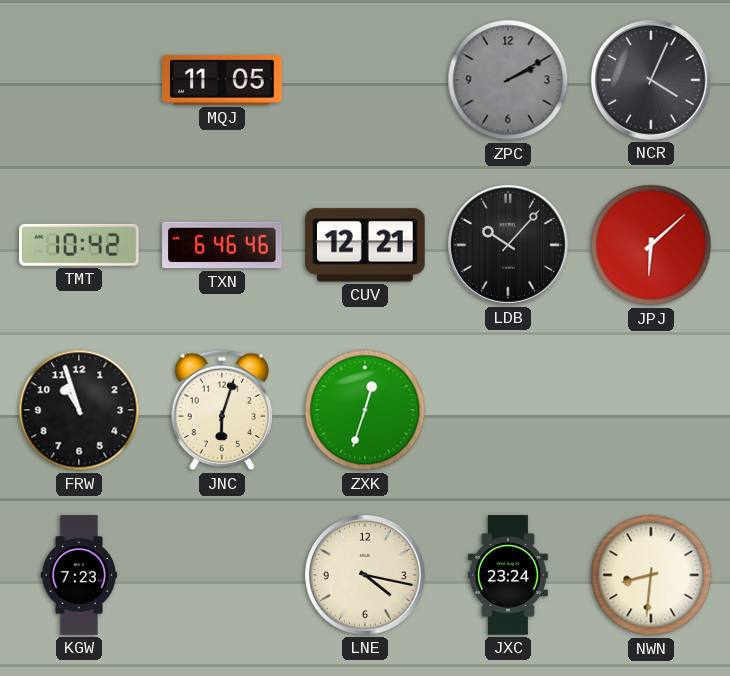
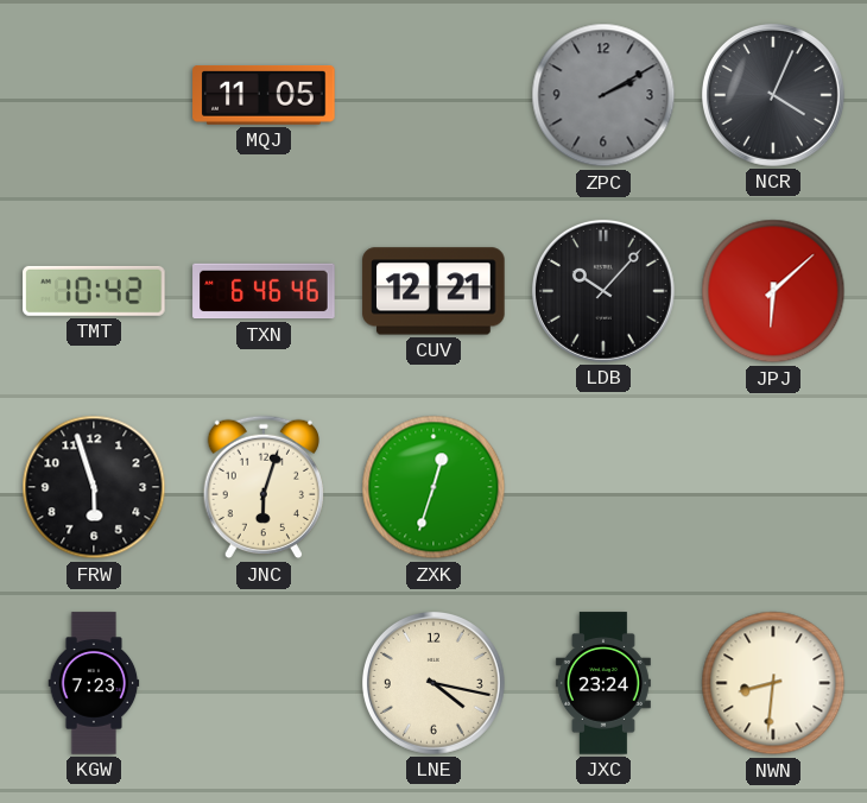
FRW: 10:57 -> 5:57 (94, 487)
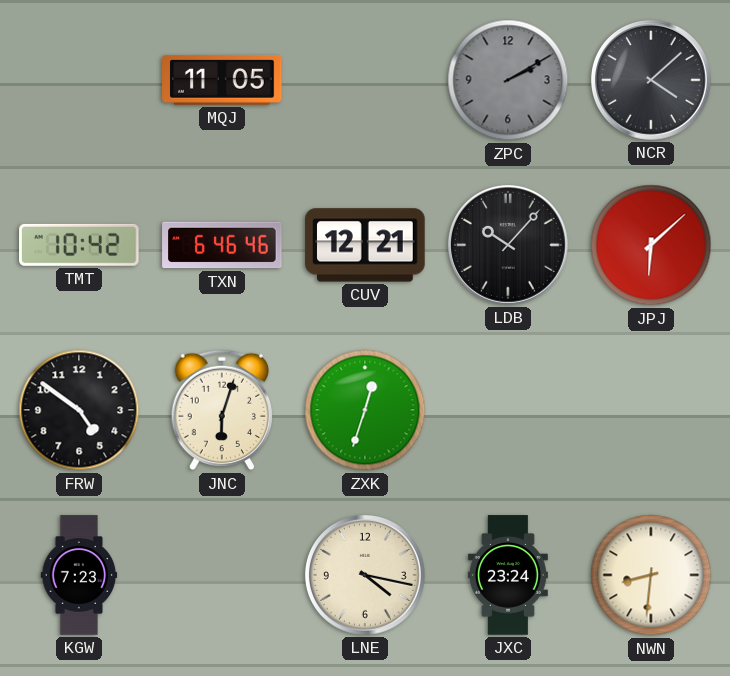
NCR: 4:04 -> 4:08 (651, 80)
FRW: 5:57 -> 4:51 (79, 410)
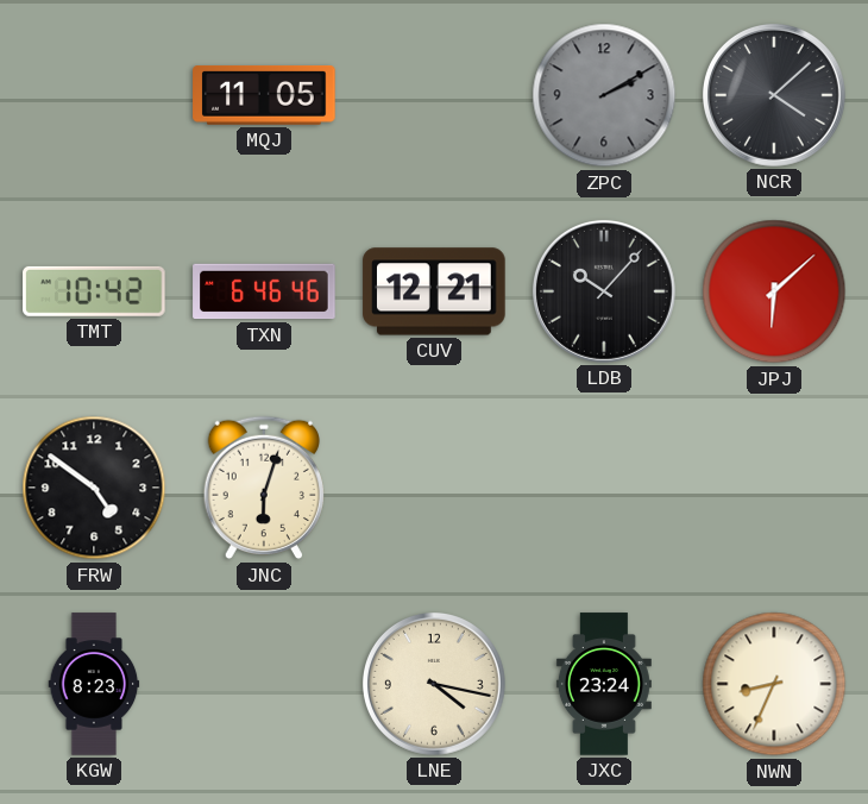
ZXK: 12:33 -> none (365, 410)
KGW: 7:23 -> 8:23 (94, 684)
NWN: 8:31 -> 8:34 (774, 684)
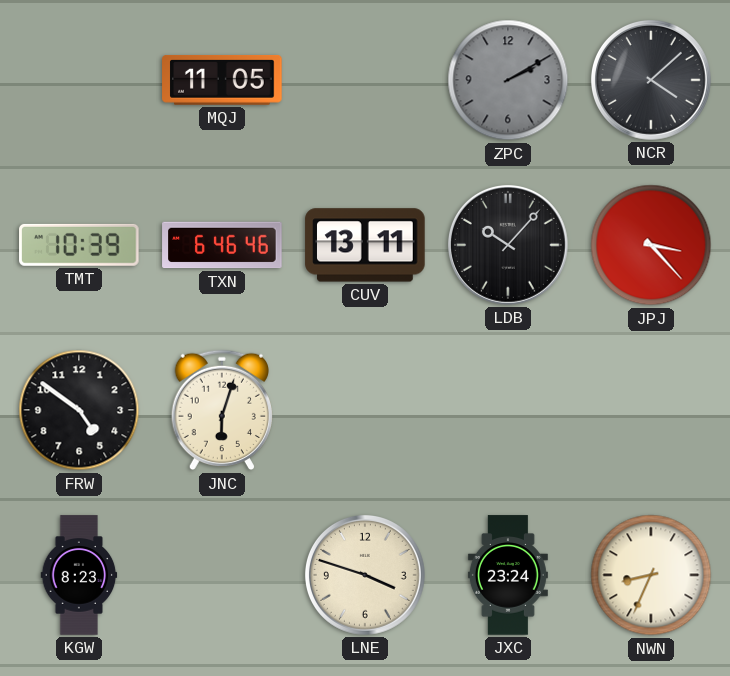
TMT: 10:42 -> 10:39 (79, 245)
CUV: 12:21 -> 13:11 (365, 245)
JPJ: 6:08 -> 3:23 (651, 245)
LNE: 4:17 -> 3:48 (365, 575)
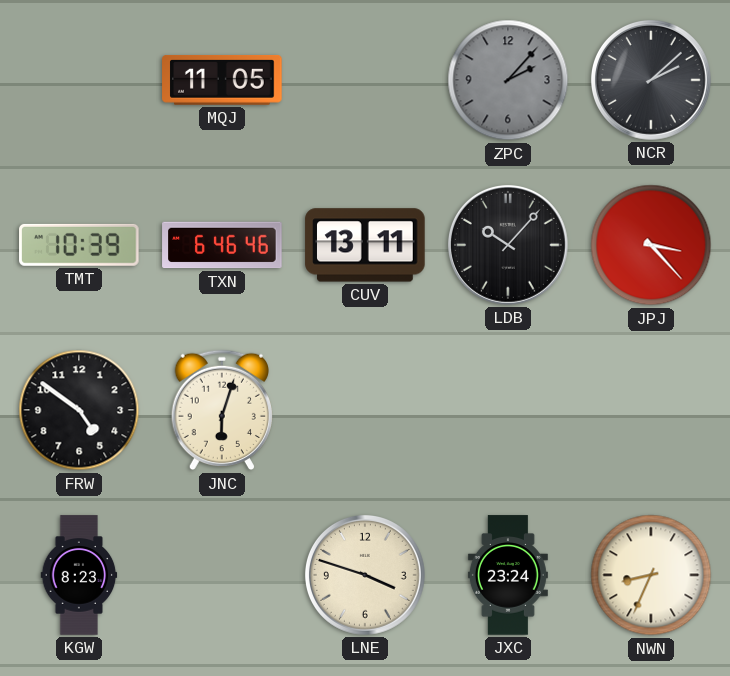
ZPC: 2:10 -> 2:07 (508, 80)
NCR: 4:08 -> 2:08 (651, 80)
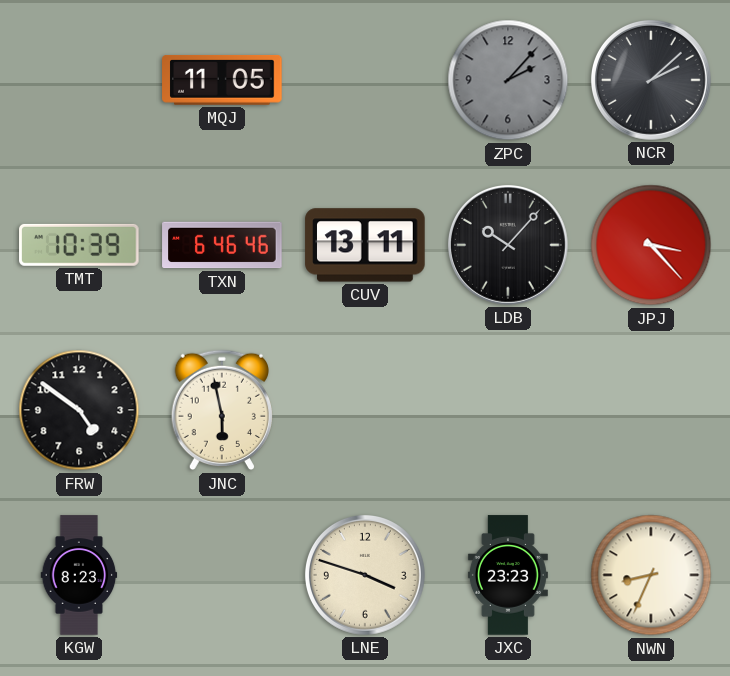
JNC: 6:03 -> 5:58 (221, 410)
JXC: 23:24 -> 23:23 (508, 575)
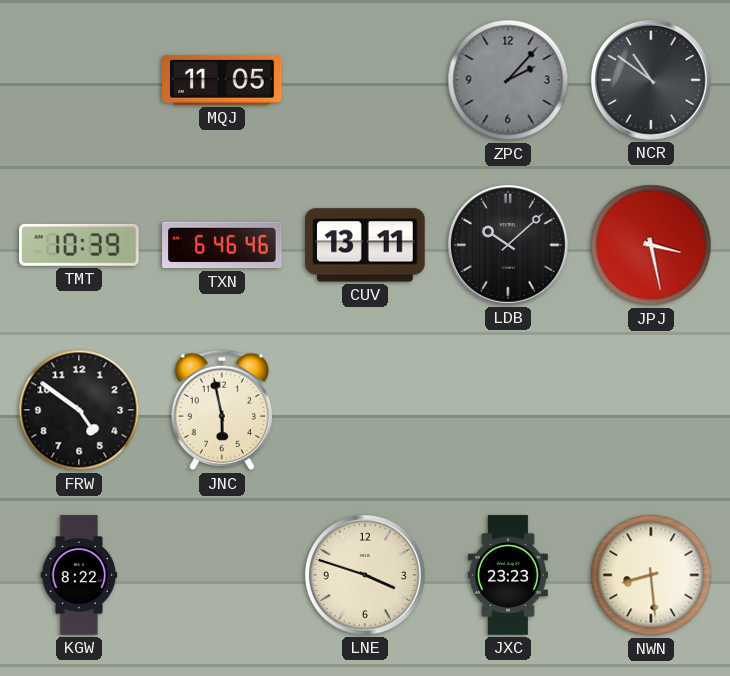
NCR: 2:08 -> 10:51 (651, 80)
LDB: 10:07 -> 10:08 (508, 245)
JPJ: 3:23 -> 3:28 (651, 245)
KGW: 8:23 -> 8:22 (79, 575)
NWN: 8:34 -> 8:29 (651, 575)
